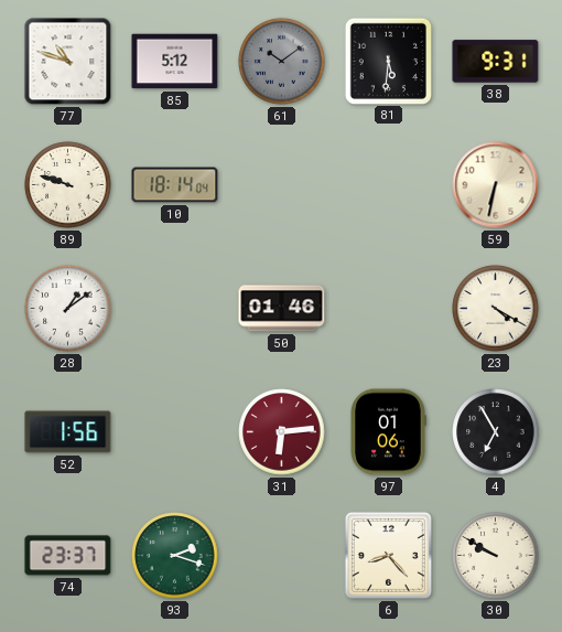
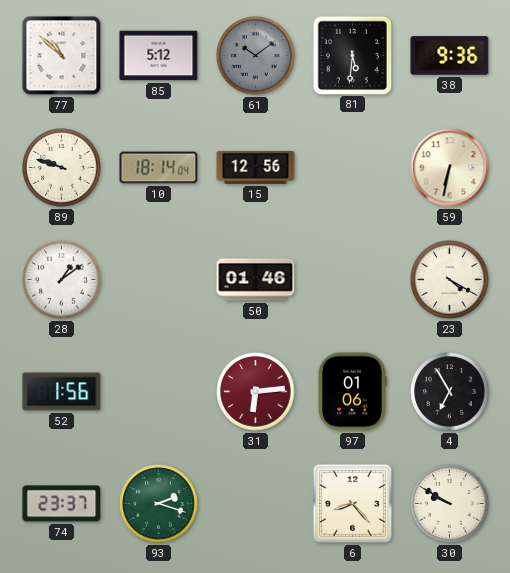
77: 10:48 -> 10:52 (62, 56)
38: 9:31 -> 9:36 (450, 56)
15: none -> 12:56 (256, 167)
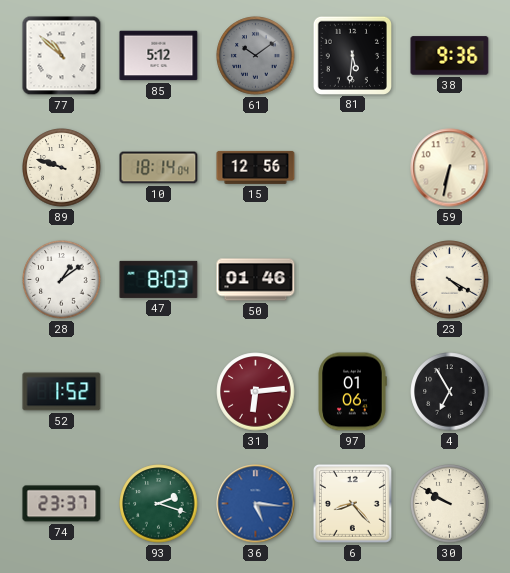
47: none -> 8:03 (159, 279)
52: 1:56 -> 1:52 (62, 392)
36: none -> 5:16 (256, 504)
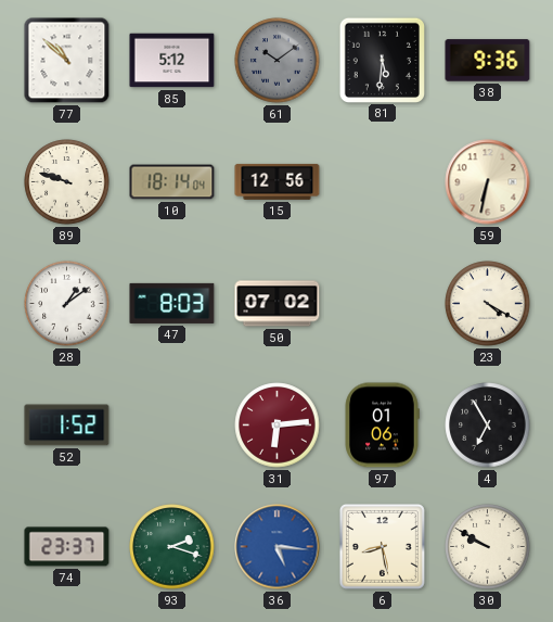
50: 01:46 -> 07:02 (278, 304)
6: 8:23 -> 8:28 (382, 546)
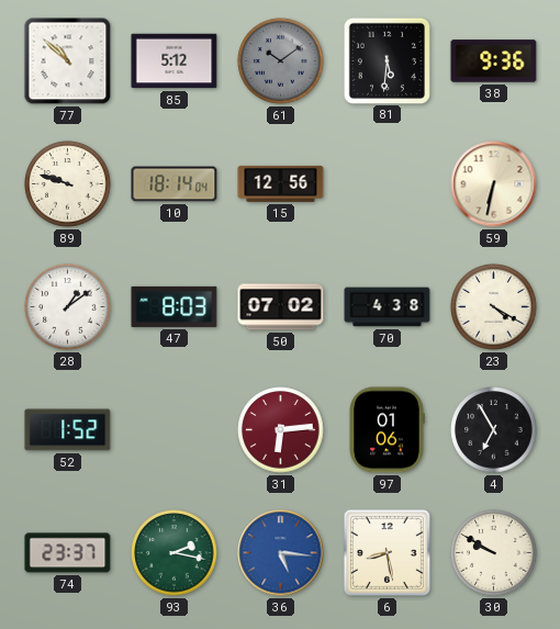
70: none -> 4:38 (388, 307)
93: 2:18 -> 2:17 (175, 553)
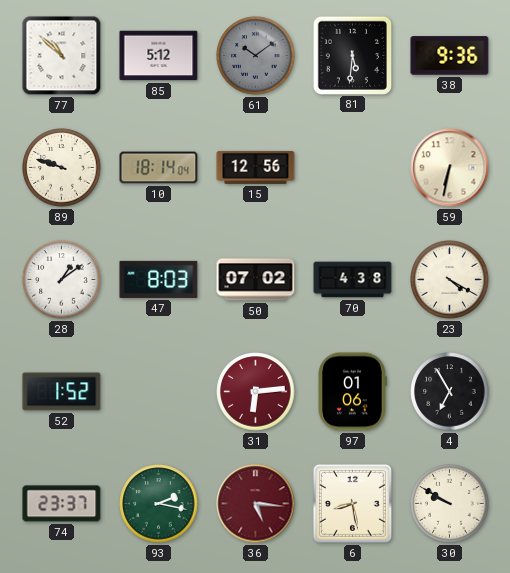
36 dial: blue -> burgundy (256, 504)
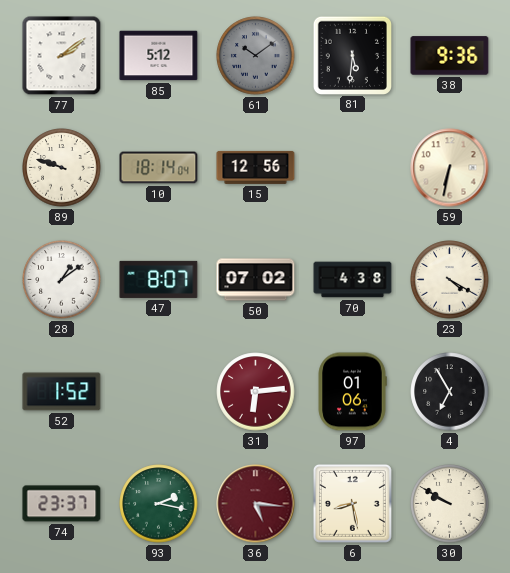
77: 10:52 -> 2:09 (62, 56)
47: 8:03 -> 8:07 (159, 279)
